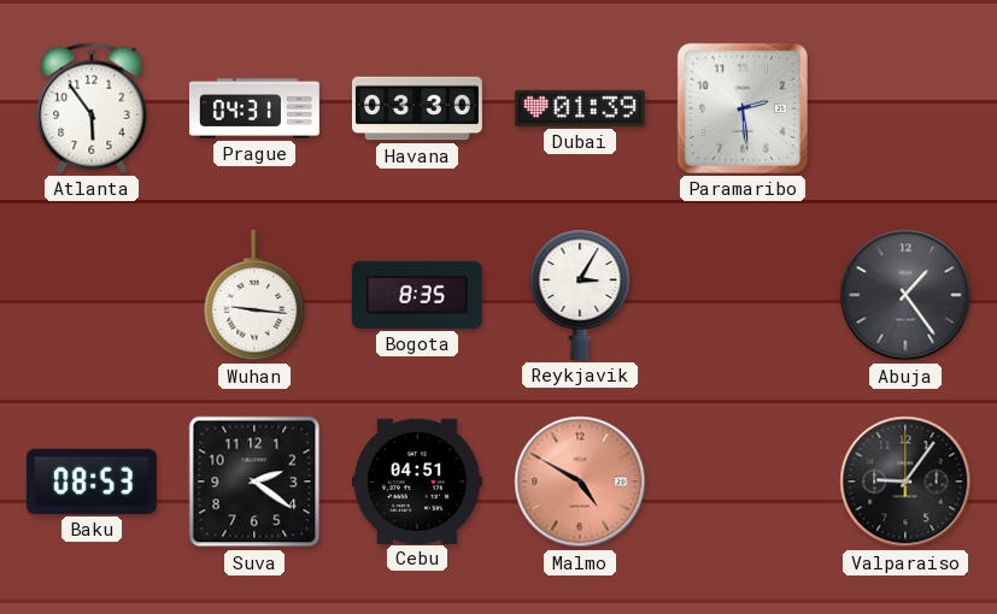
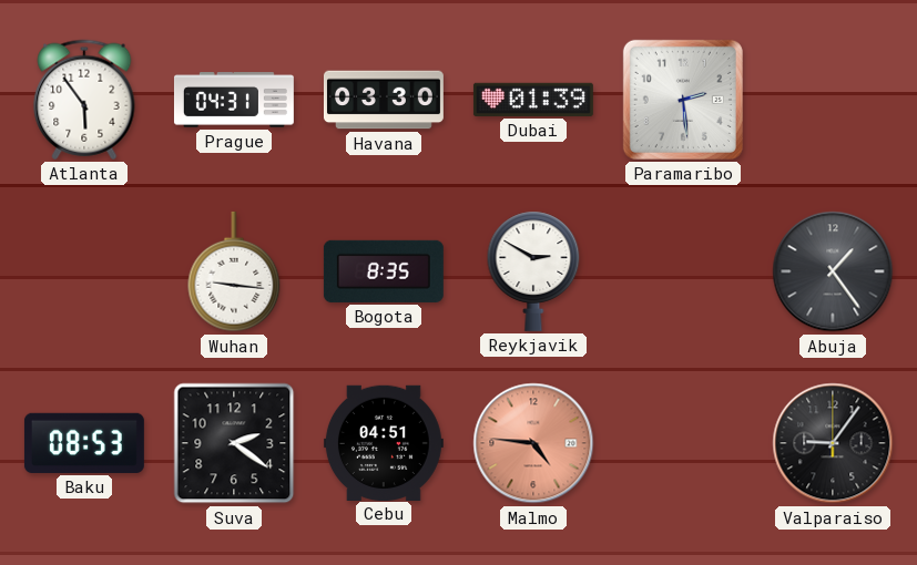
Reykjavik: 3:05 -> 2:50 (533, 271)
Malmo: 4:50 -> 4:46 (533, 443)
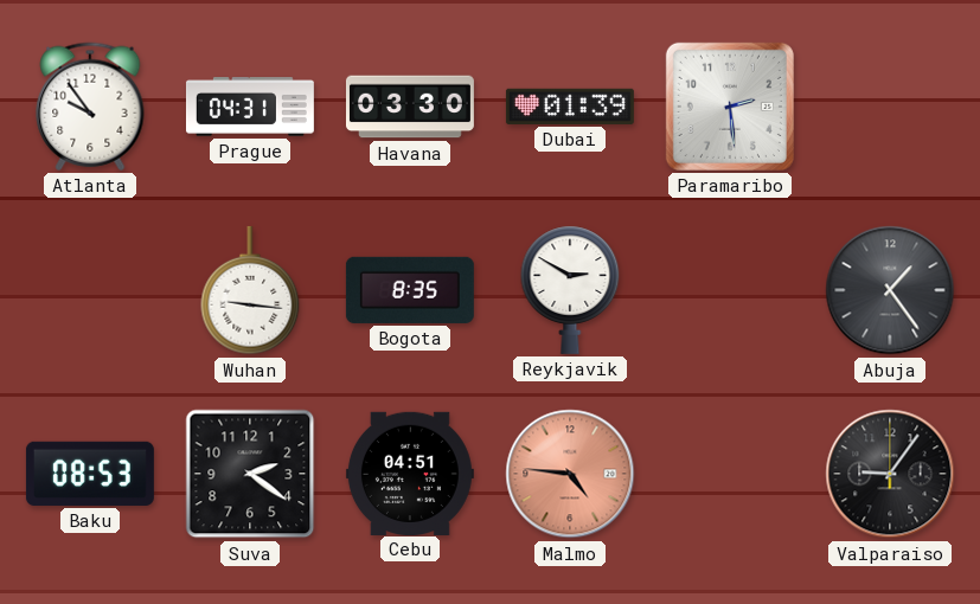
Atlanta: 5:54 -> 9:54 (90, 107)
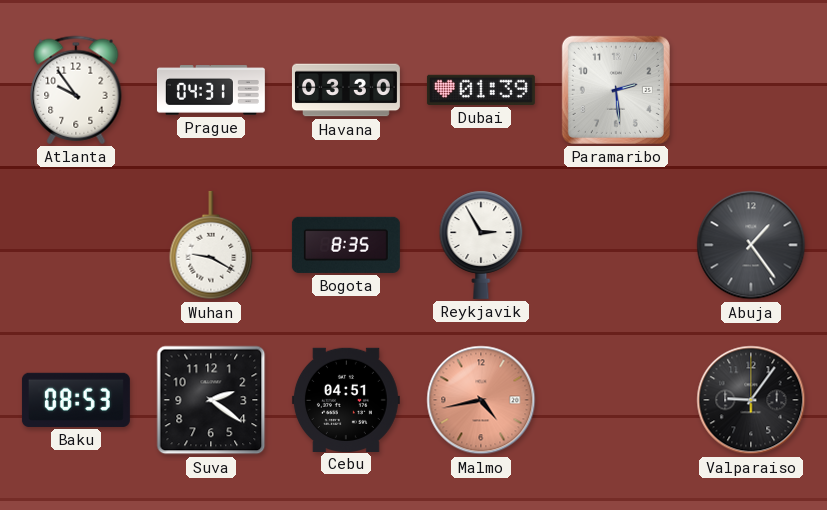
Wuhan: 9:16 -> 9:20 (211, 245)
Reykjavik: 2:50 -> 2:55 (481, 245)
Malmo: 4:46 -> 4:43 (481, 400)
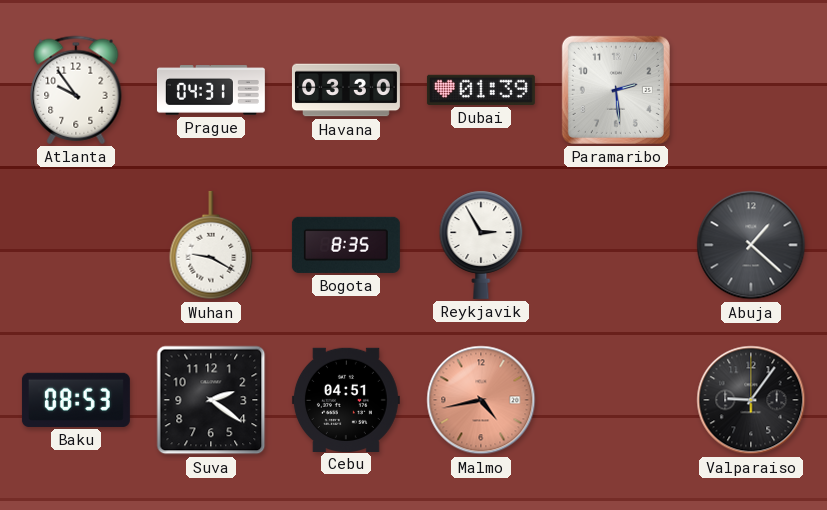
Abuja: 1:24 -> 1:22 (751, 245)
